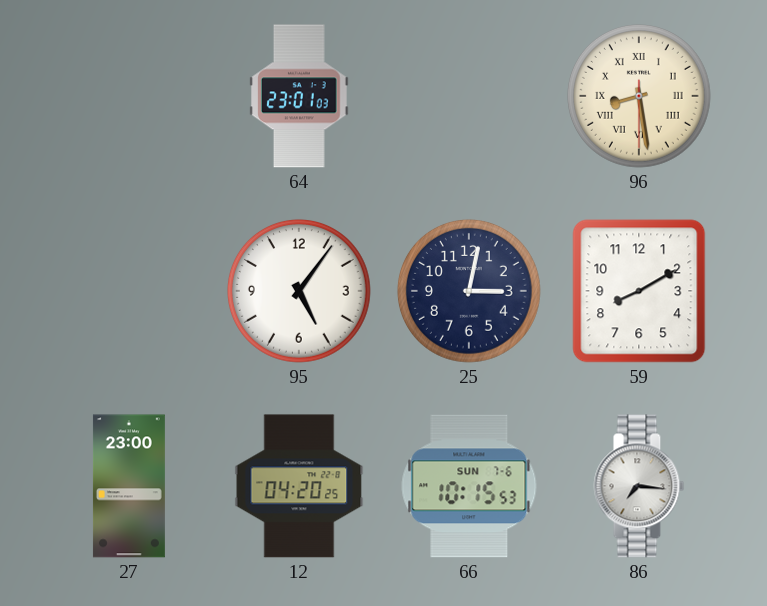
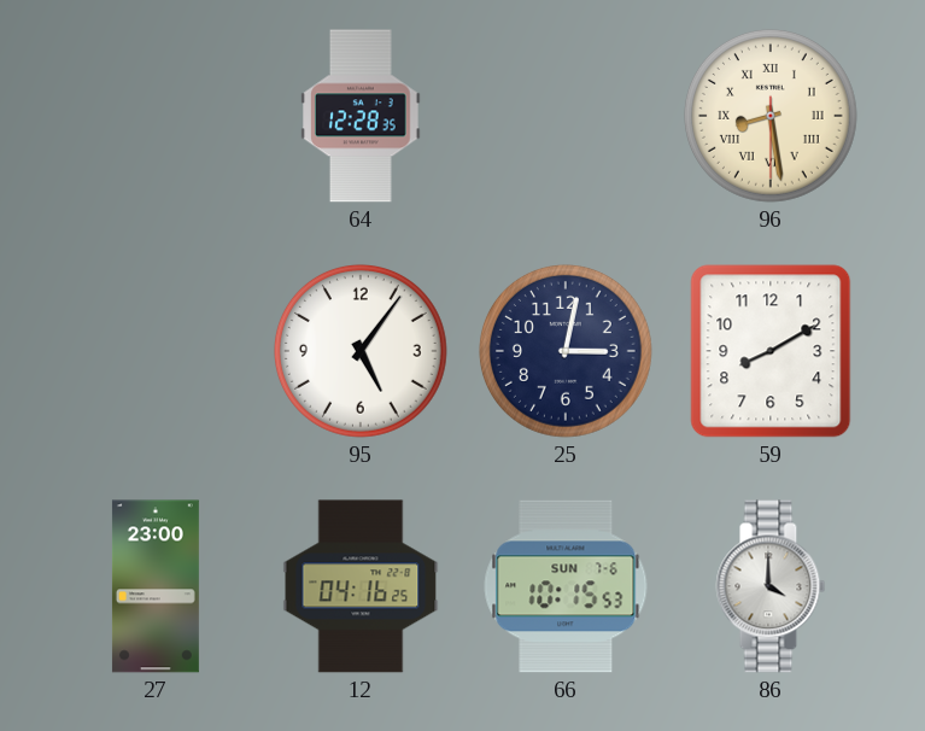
64: 23:01 -> 12:28 (361, 116)
12: 04:20 -> 04:16 (361, 586)
86: 7:16 -> 4:00 (771, 586)
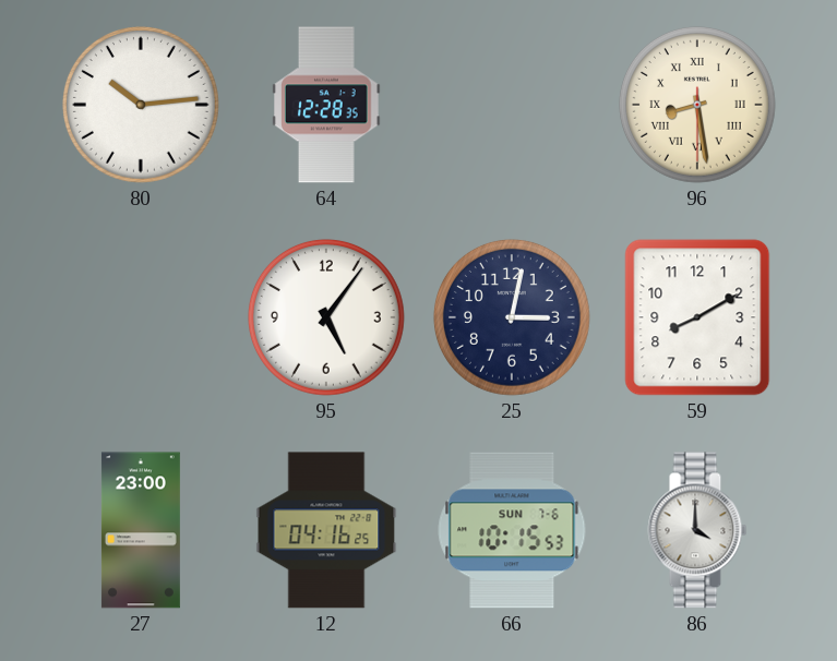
80: none -> 10:14 (141, 105)
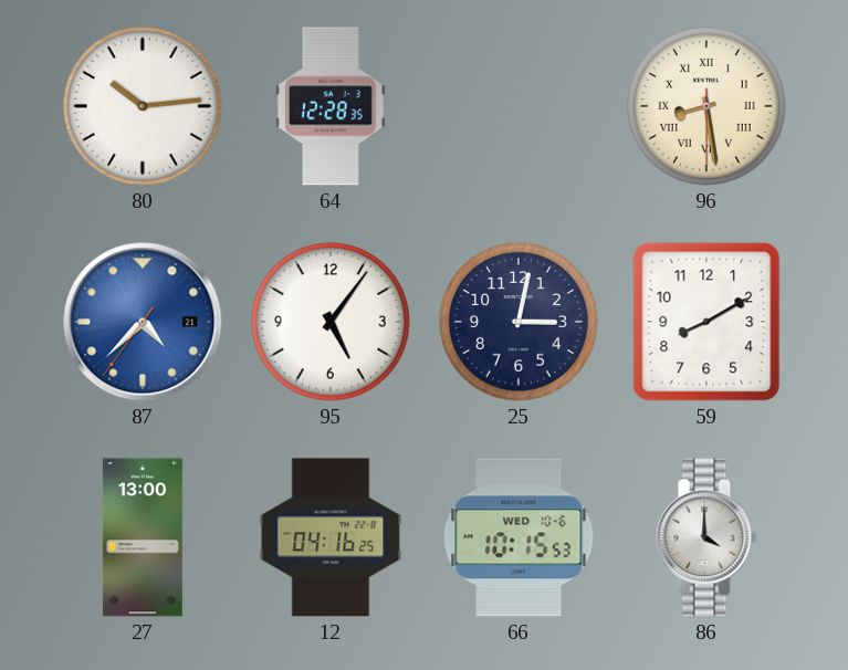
87: none -> 4:37 (143, 322)
27: 23:00 -> 13:00 (143, 537)
66 date: SUN 7-6 -> WED 10-6 (519, 537)
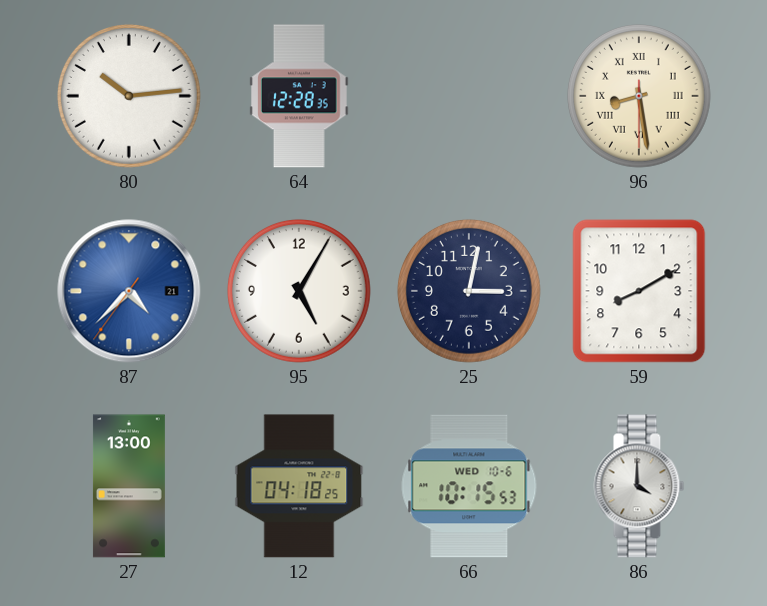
95: 5:06 -> 5:05 (299, 291)
12: 04:16 -> 04:18 (299, 486)
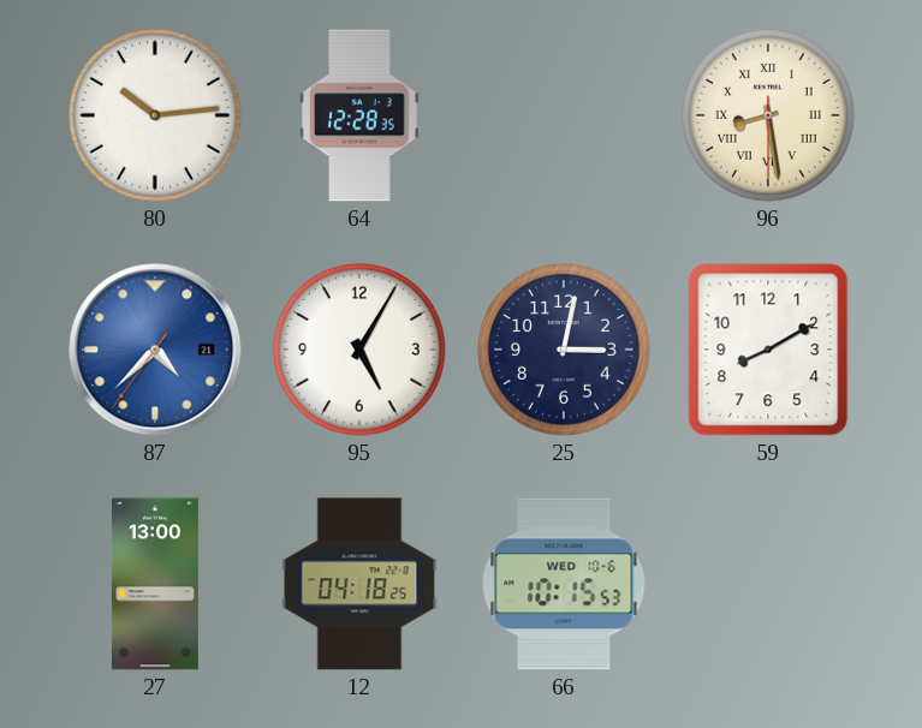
86: 4:00 -> none (639, 486)
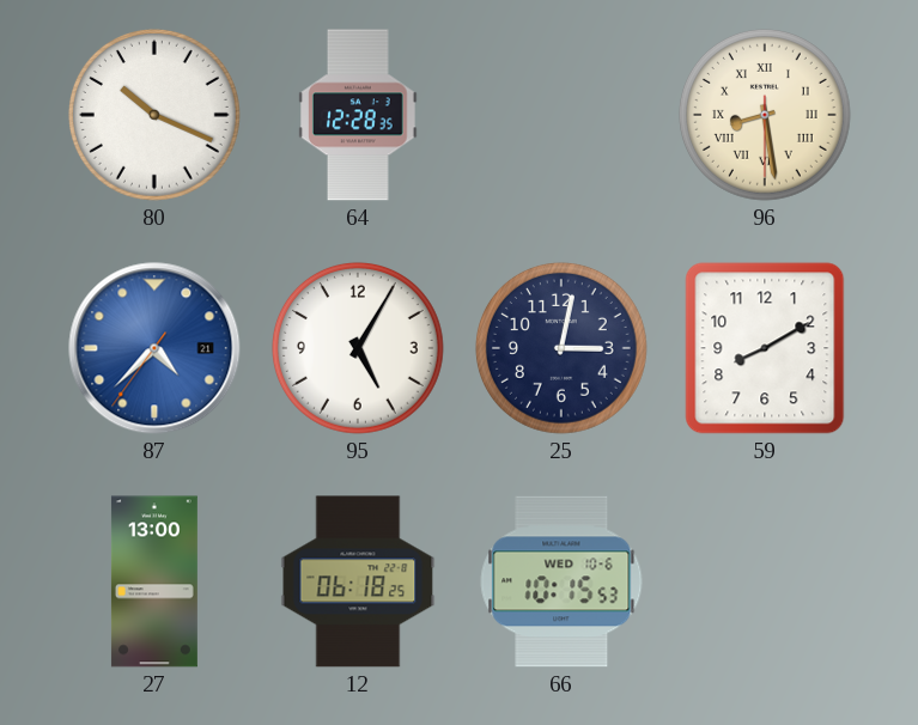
80: 10:14 -> 10:19 (154, 115)
12: 04:18 -> 06:18 (358, 581)
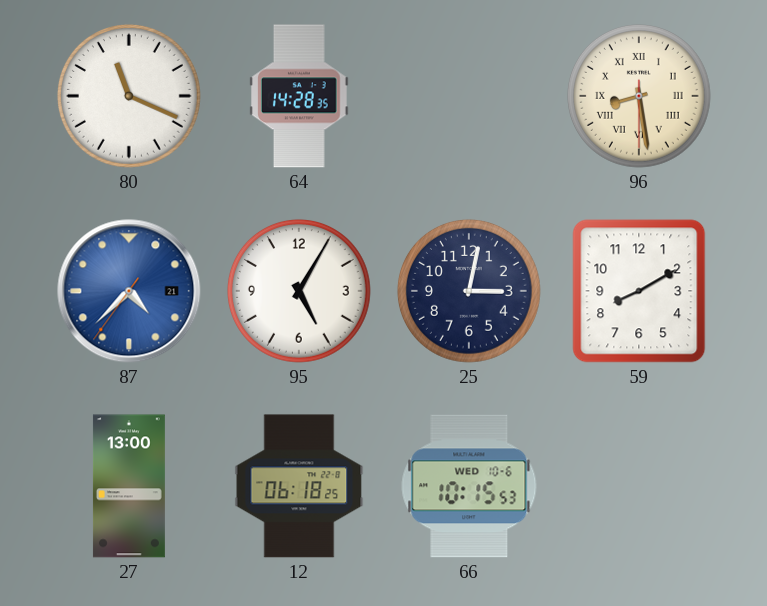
80: 10:19 -> 11:19 (129, 96)
64: 12:28 -> 14:28 (299, 96)
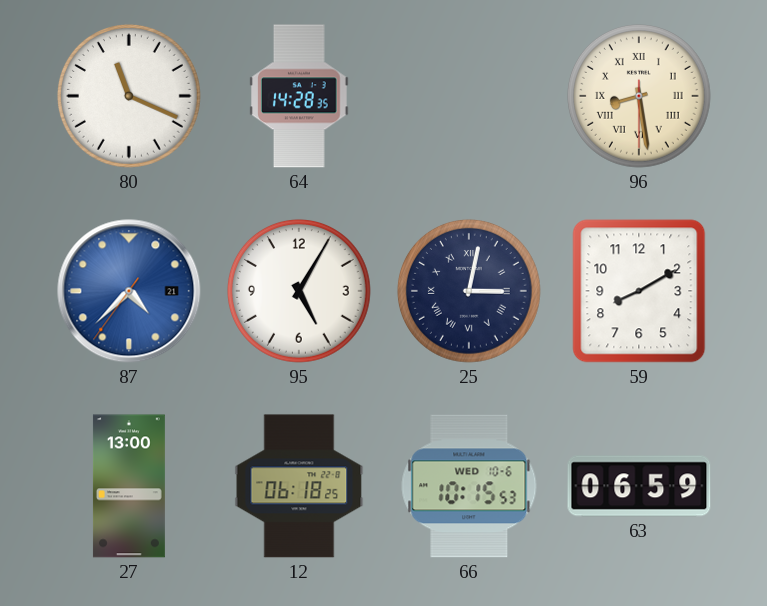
25 numerals: Arabic -> Roman (469, 291)
63: none -> 06:59 (639, 486)
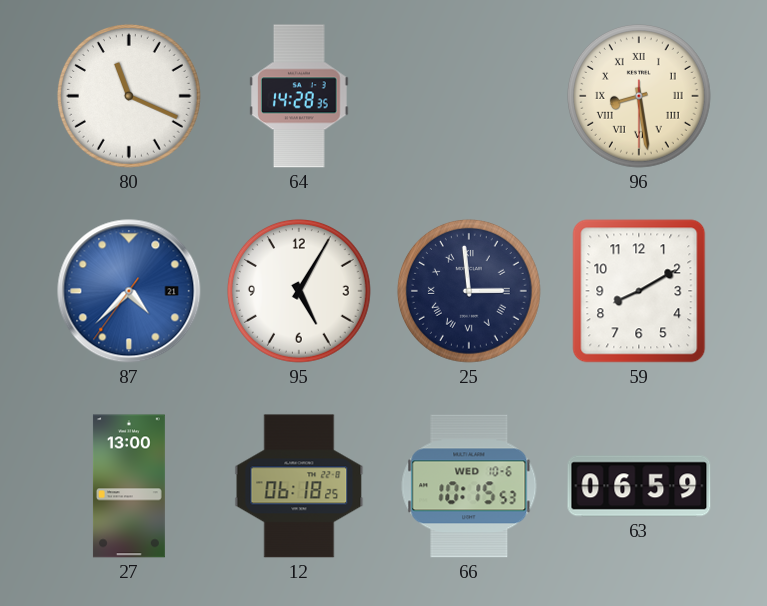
25: 3:02 -> 2:59 (469, 291)
